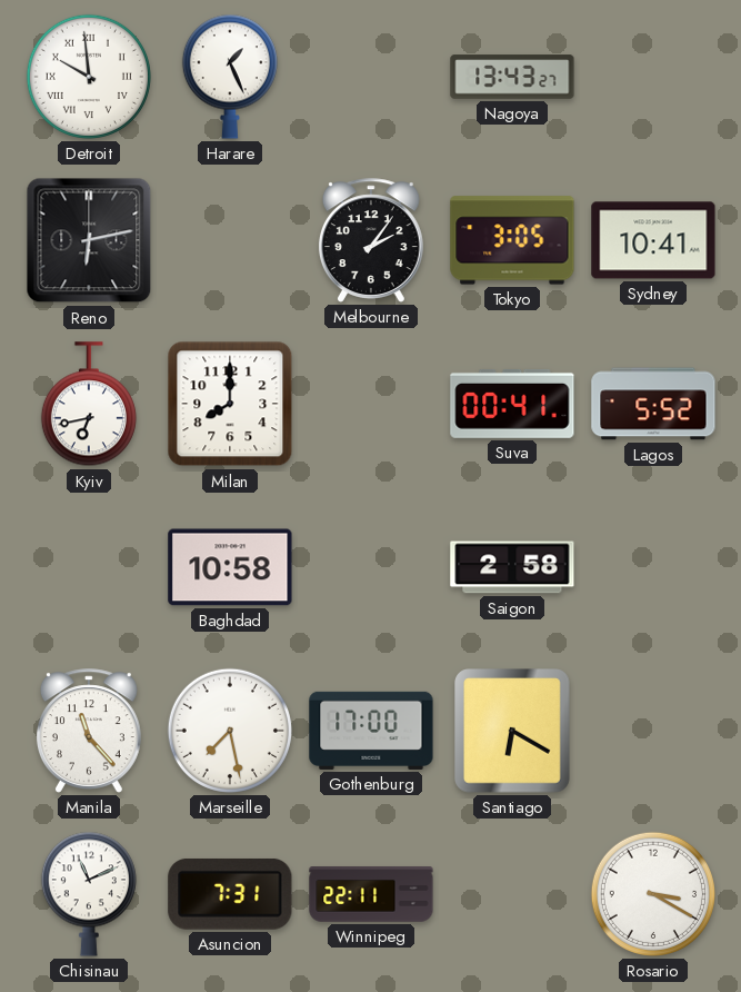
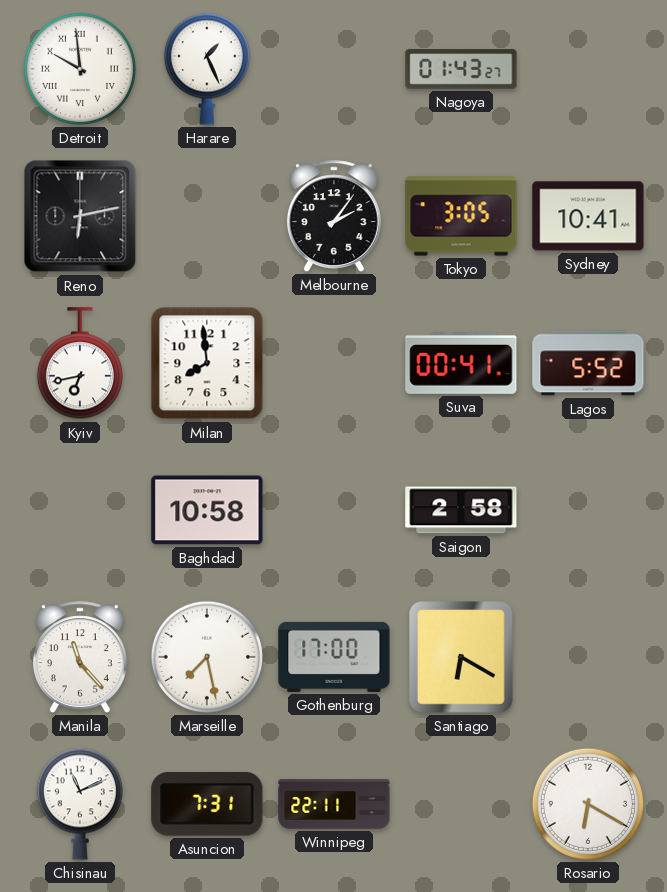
Nagoya: 13:43 -> 01:43 (461, 69)
Milan: 8:00 -> 7:59 (207, 363)
Rosario: 3:20 -> 6:20 (588, 804)
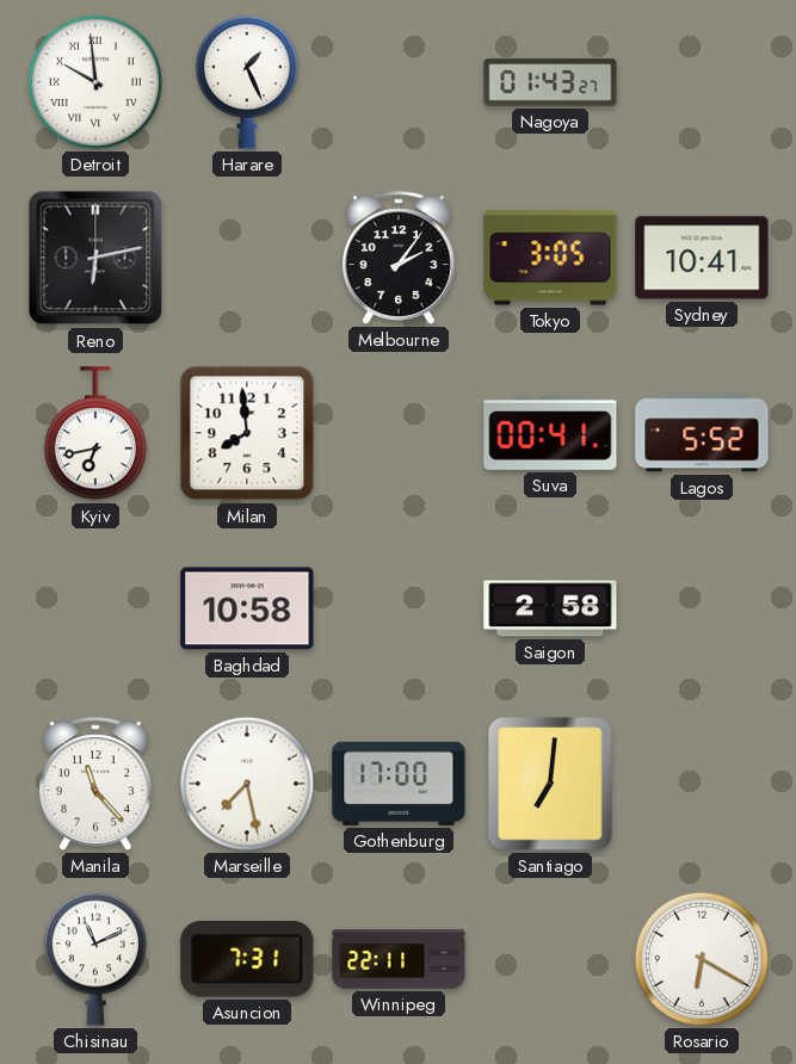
Santiago: 6:20 -> 7:01 (551, 784)
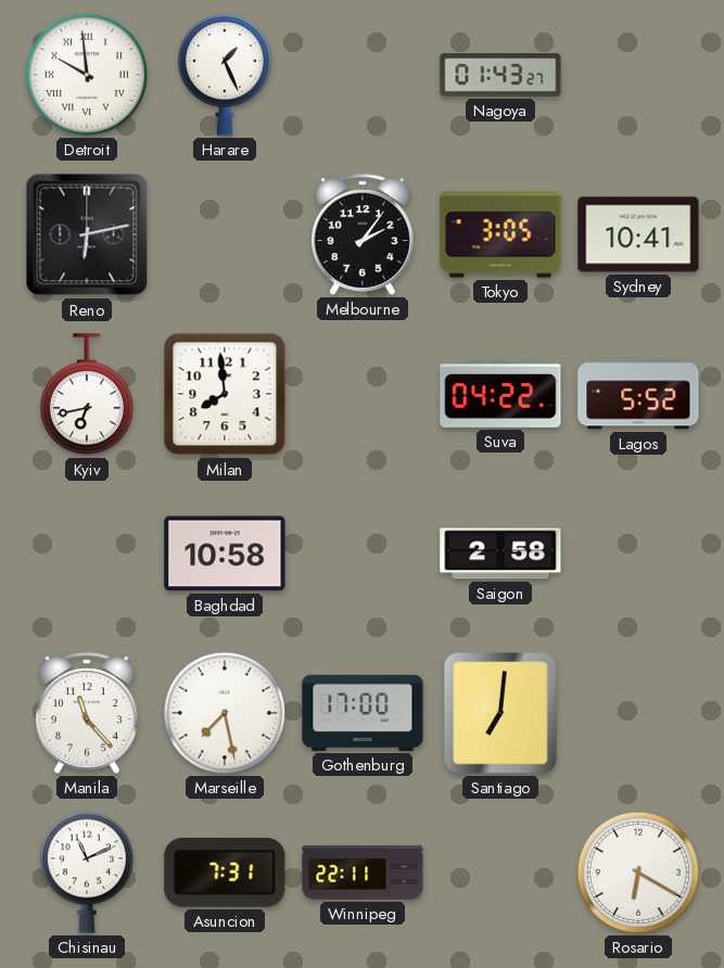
Suva: 00:41 -> 04:22 (500, 394)
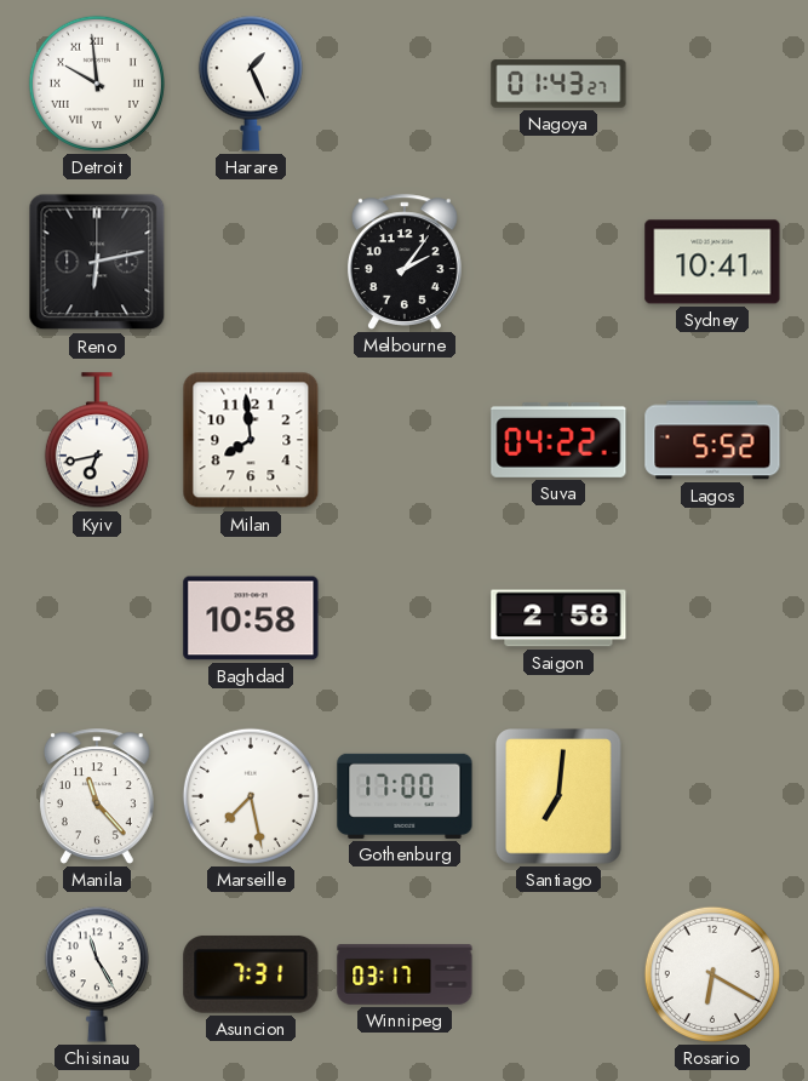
Tokyo: 3:05 -> none (500, 234)
Chisinau: 11:11 -> 11:25 (97, 974)
Winnipeg: 22:11 -> 03:17 (405, 974)
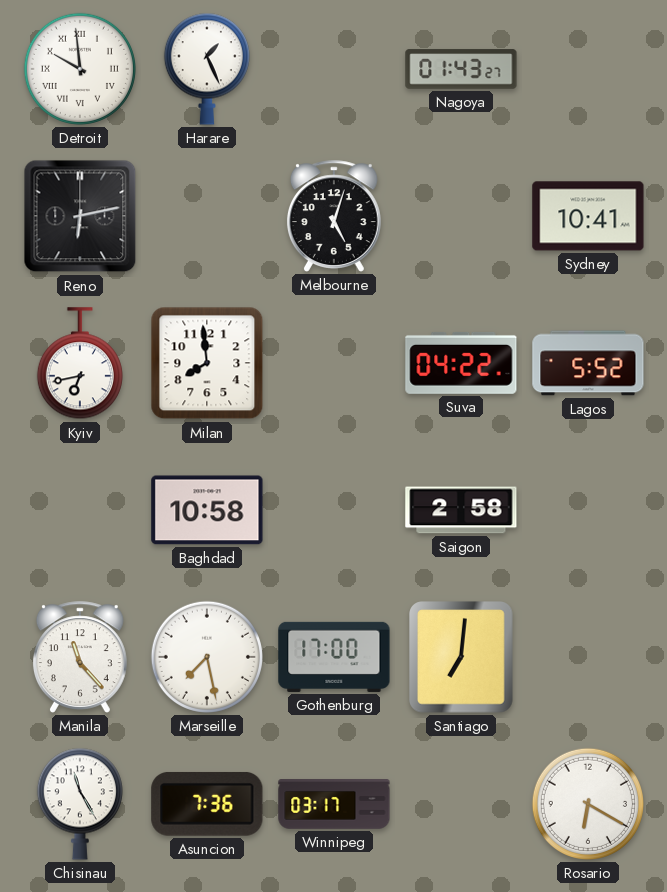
Melbourne: 2:06 -> 5:03 (334, 216)
Asuncion: 7:31 -> 7:36 (207, 804)
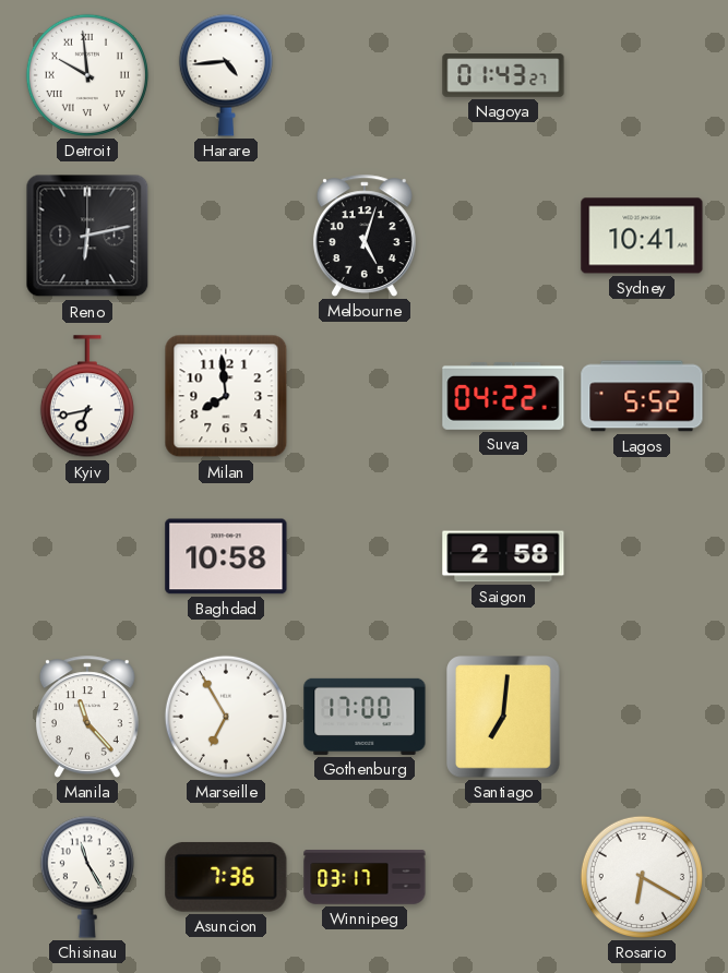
Harare: 1:26 -> 4:44 (226, 75)
Marseille: 7:28 -> 6:55 (226, 717)
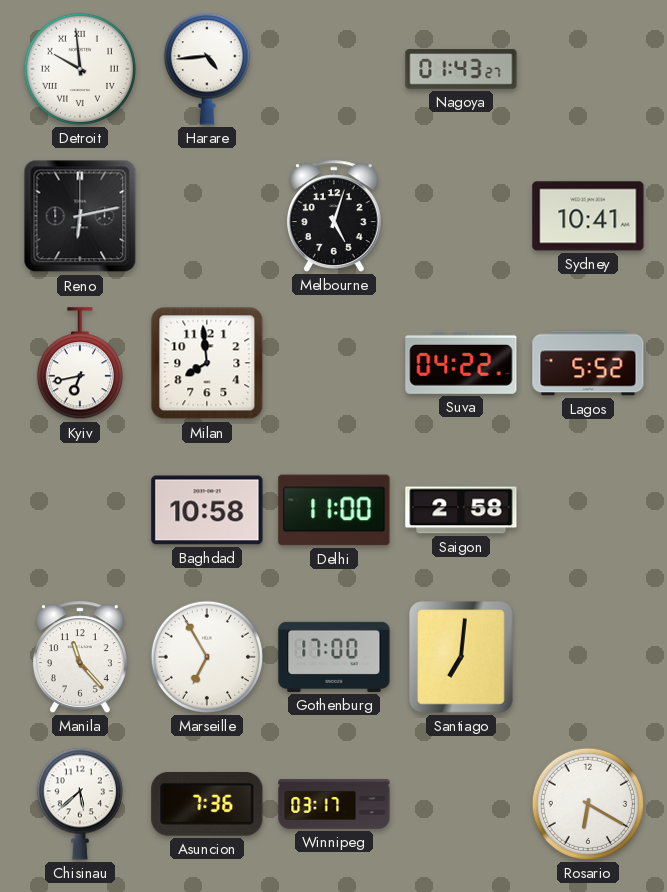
Delhi: none -> 11:00 (334, 510)
Chisinau: 11:25 -> 5:38 (80, 804)
